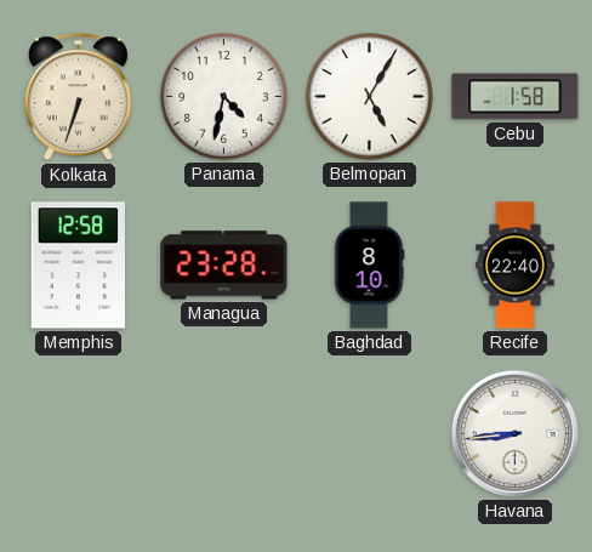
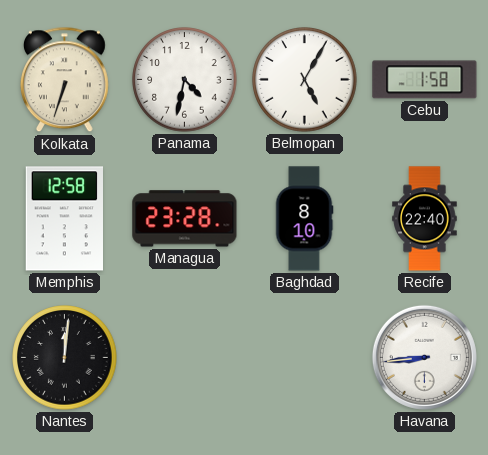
Nantes: none -> 12:01 (65, 358)
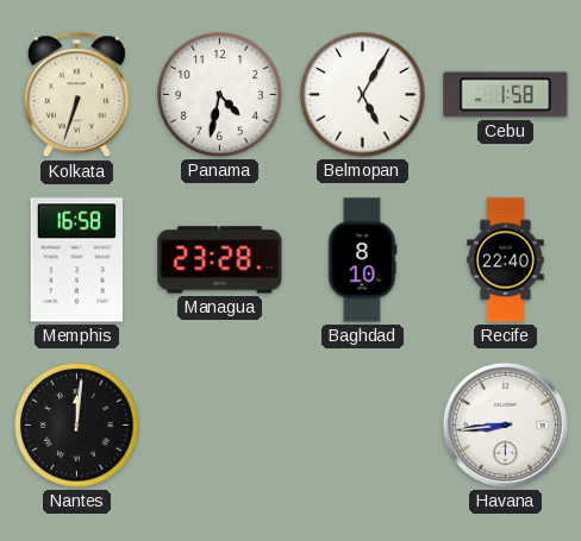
Memphis: 12:58 -> 16:58 (76, 260)
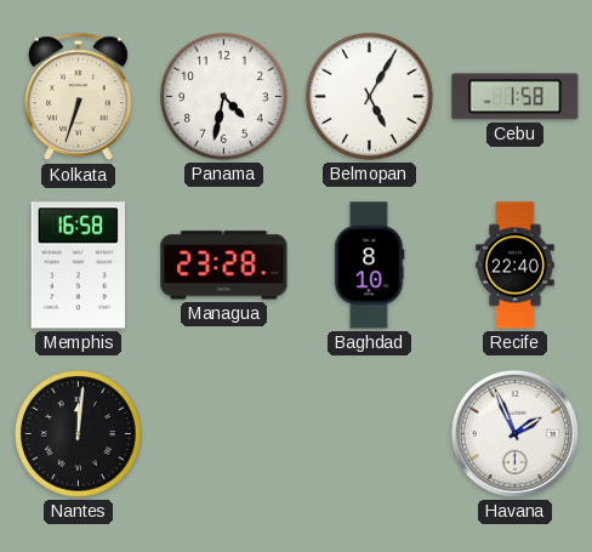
Havana: 8:44 -> 1:56 (514, 433)
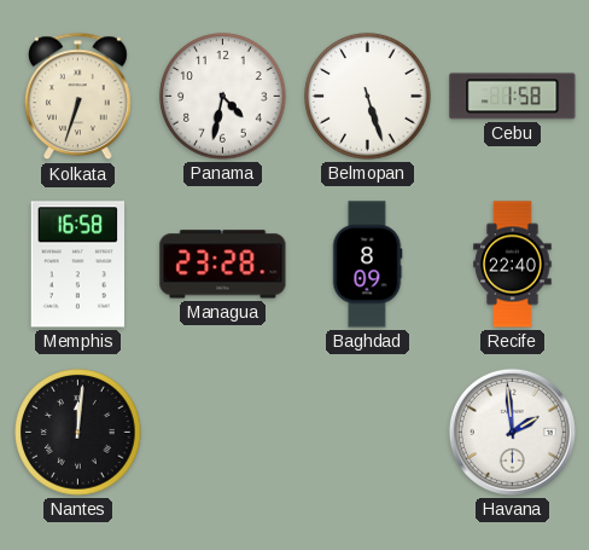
Belmopan: 5:05 -> 5:27 (368, 97)
Baghdad: 8:10 -> 8:09 (367, 265)
Havana: 1:56 -> 1:59 (512, 432)
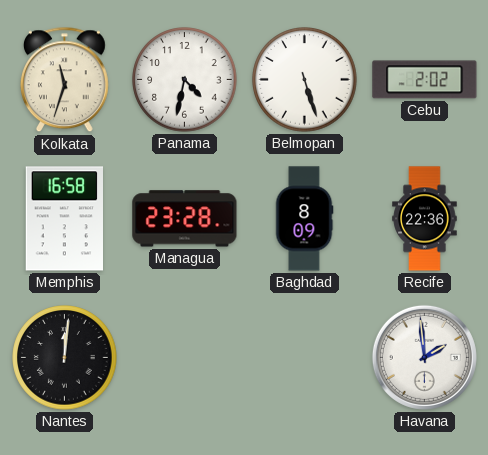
Kolkata: 6:33 -> 11:33 (64, 80)
Cebu: 1:58 -> 2:02 (425, 80)
Recife: 22:40 -> 22:36 (425, 219)
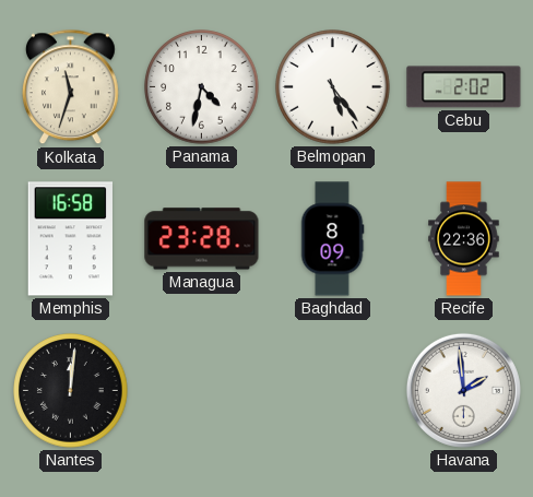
Belmopan: 5:27 -> 5:24 (333, 87)
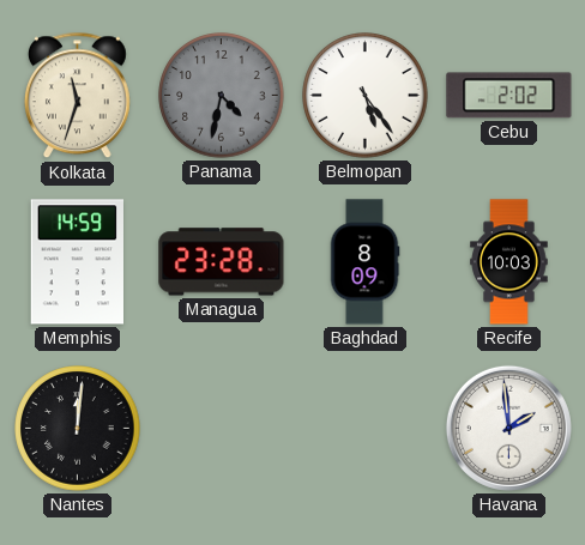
Panama dial: white -> grey (222, 96)
Memphis: 16:58 -> 14:59 (77, 262)
Recife: 22:36 -> 10:03 (509, 262)
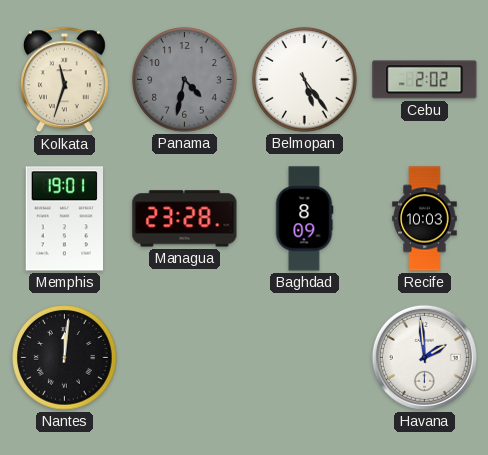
Memphis: 14:59 -> 19:01 (64, 219)
